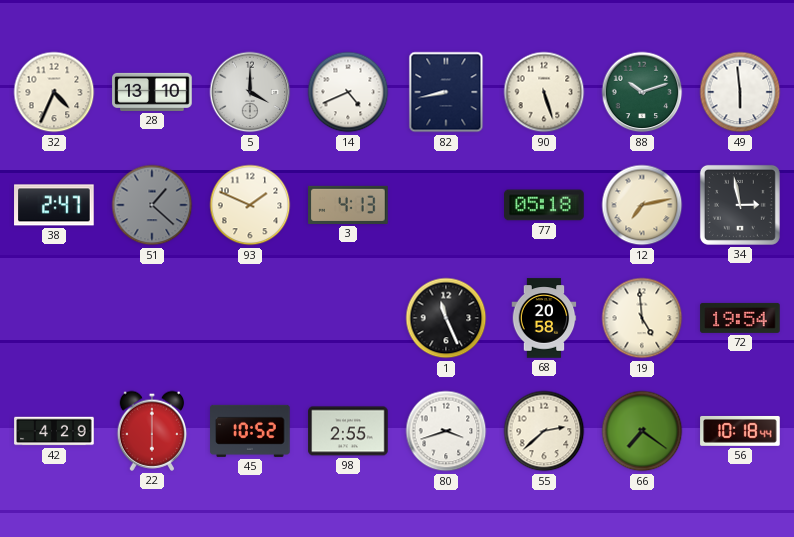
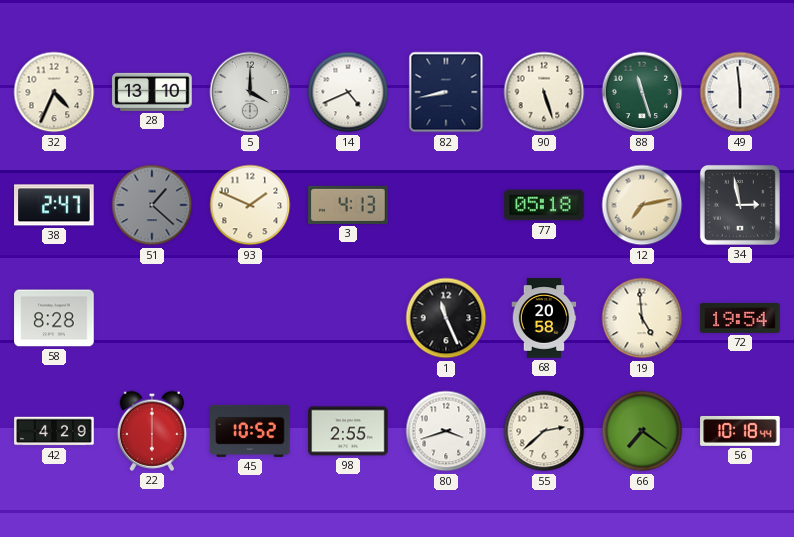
88: 10:12 -> 11:27 (642, 92)
58: none -> 8:28 (54, 318)
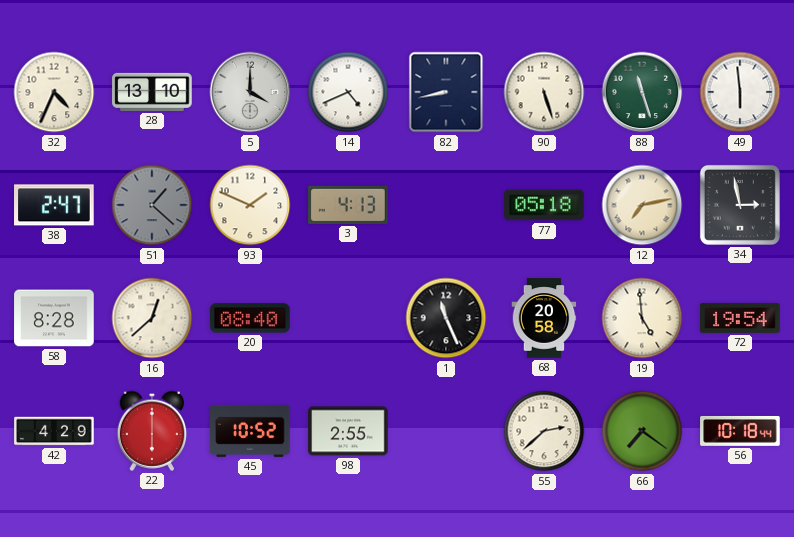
16: none -> 12:38 (152, 318)
20: none -> 08:40 (250, 318)
80: 3:42 -> none (446, 431)
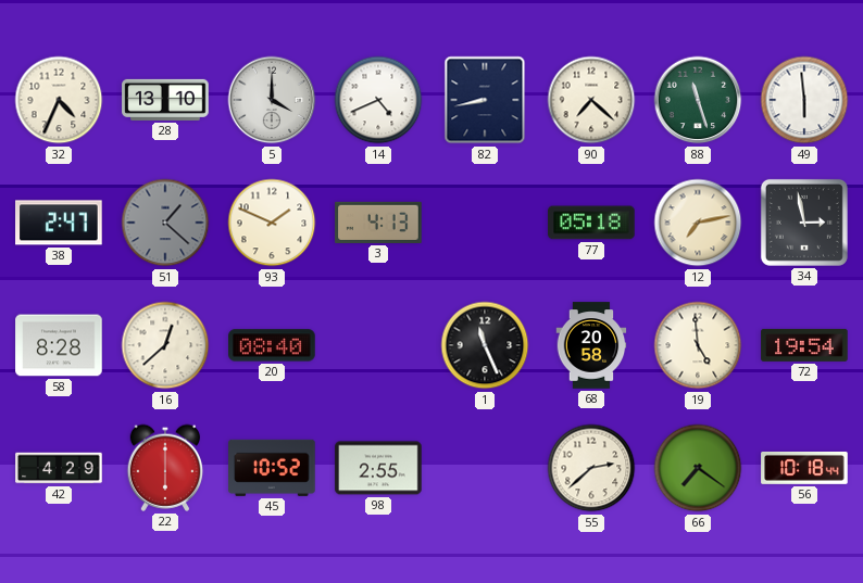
90: 5:27 -> 7:22 (591, 100)
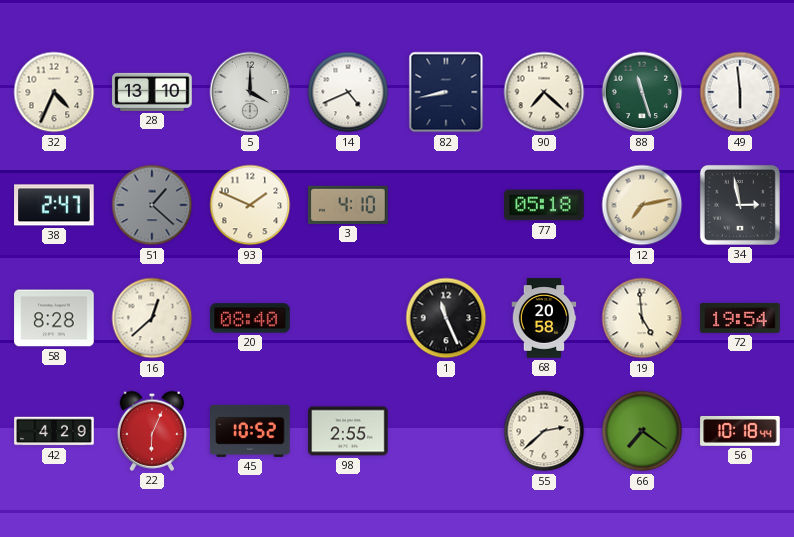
3: 4:13 -> 4:10 (348, 205)
22: 6:00 -> 6:04 (152, 431)
